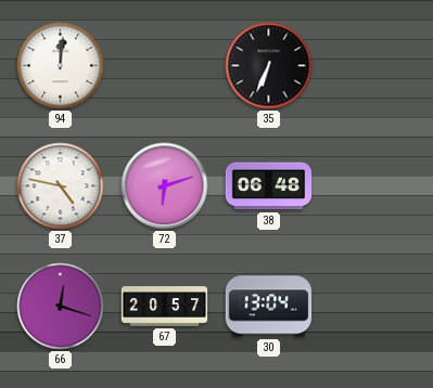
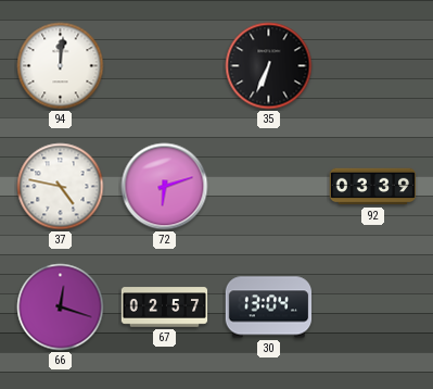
38: 06:48 -> none (269, 186)
92: none -> 03:39 (373, 187)
67: 20:57 -> 02:57 (165, 308)
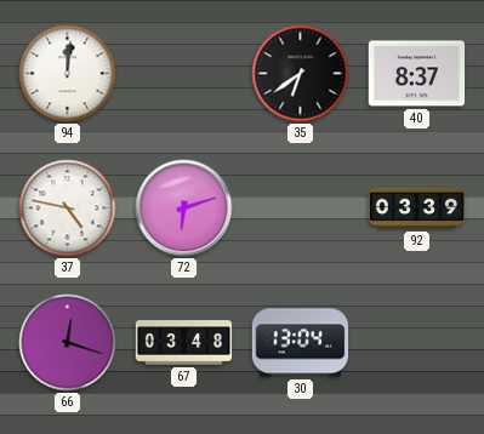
35: 6:34 -> 6:39 (301, 74)
40: none -> 8:37 (417, 74)
67: 02:57 -> 03:48 (184, 343)
